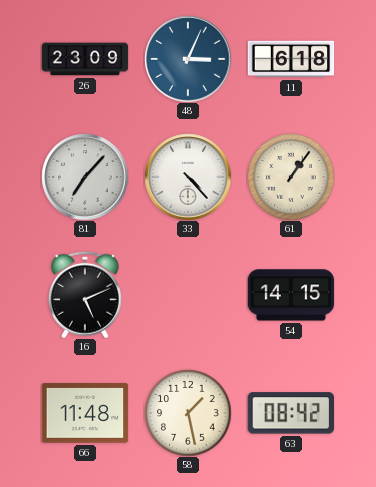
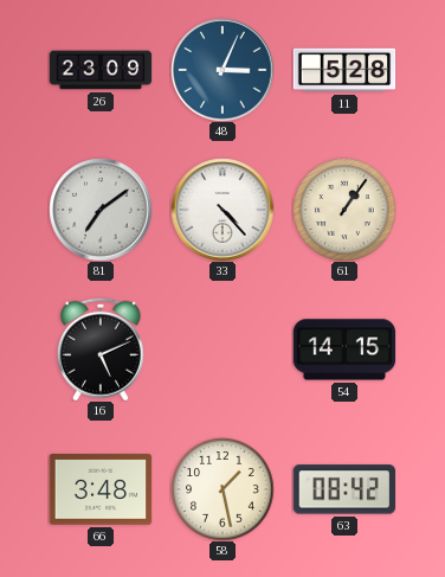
11: 6:18 -> 5:28 (344, 70)
81: 7:07 -> 7:09 (101, 210)
66: 11:48 -> 3:48 (101, 489)
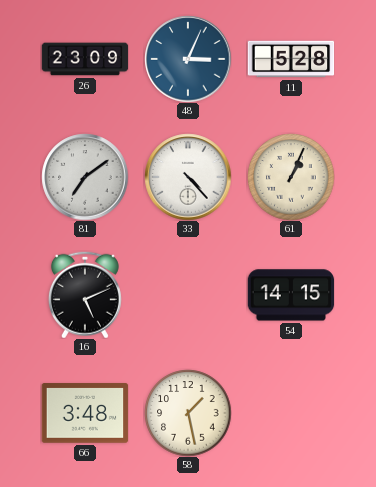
61: 1:06 -> 1:04 (291, 177)
63: 08:42 -> none (343, 489)
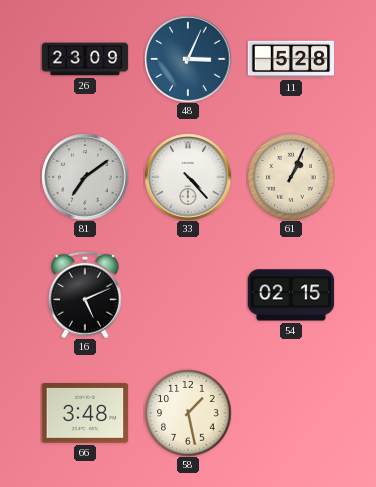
54: 14:15 -> 02:15 (291, 295)
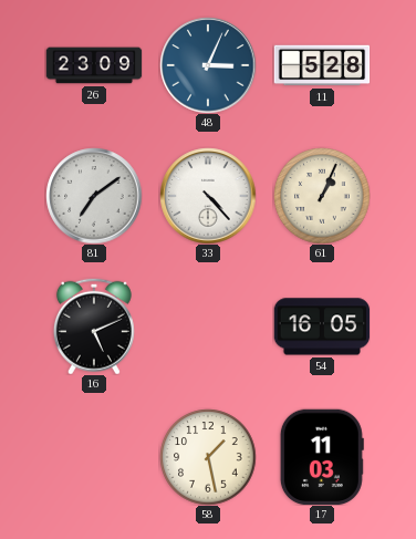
54: 02:15 -> 16:05 (322, 326)
66: 3:48 -> none (85, 413)
17: none -> 11:03 (322, 457)
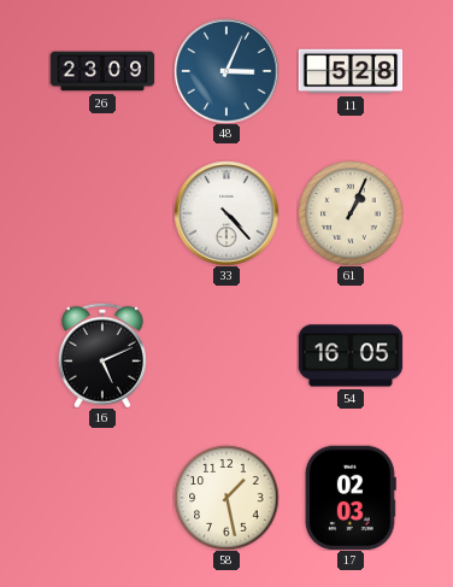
81: 7:09 -> none (94, 196)
17: 11:03 -> 02:03 (351, 498)
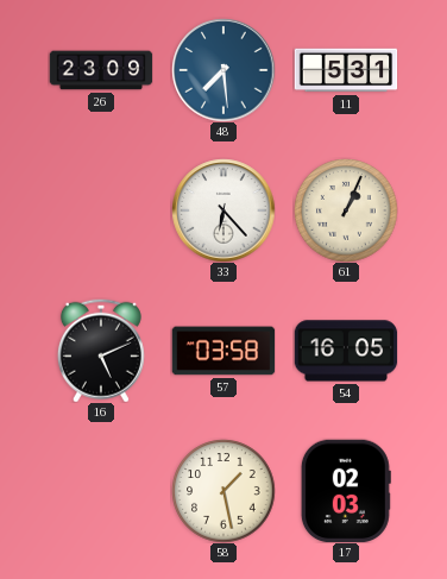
48: 3:04 -> 7:29 (223, 70)
11: 5:28 -> 5:31 (346, 70)
33: 4:23 -> 6:23 (223, 210)
57: none -> 03:58 (223, 351)
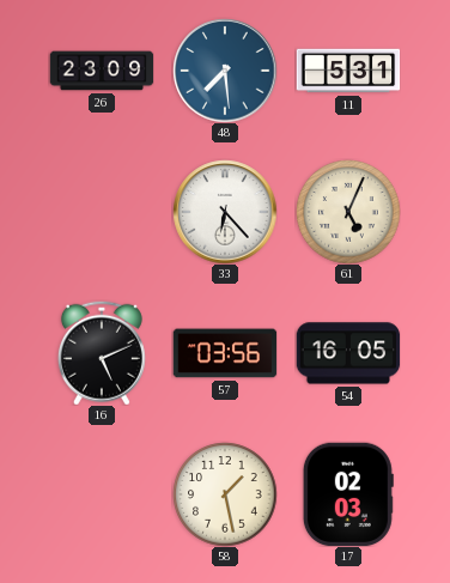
61: 1:04 -> 5:04 (348, 212)
57: 03:58 -> 03:56 (225, 353)
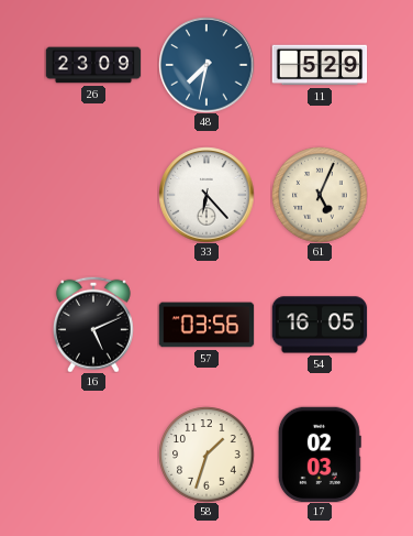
48: 7:29 -> 7:32 (206, 65)
11: 5:31 -> 5:29 (320, 65)
58: 1:28 -> 1:33 (206, 455)
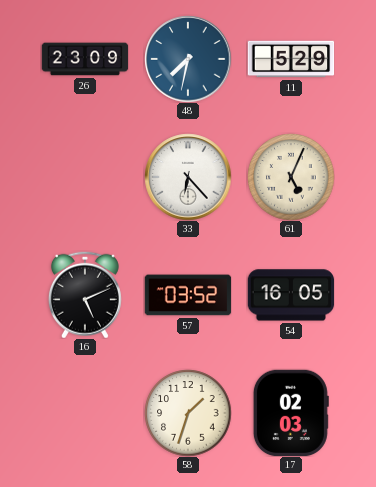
57: 03:56 -> 03:52 (188, 295)
